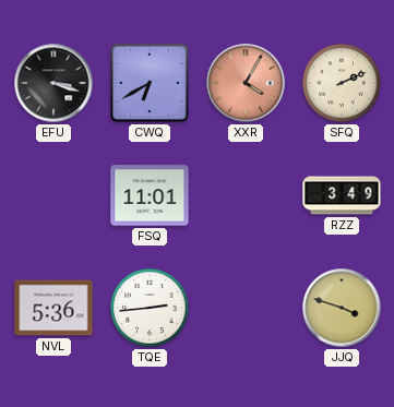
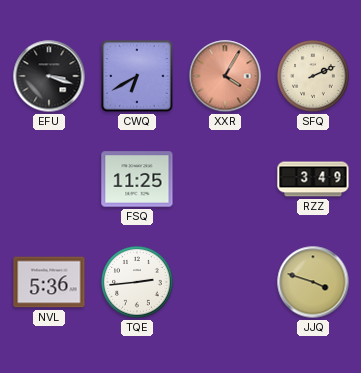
FSQ: 11:01 -> 11:25 (137, 179)
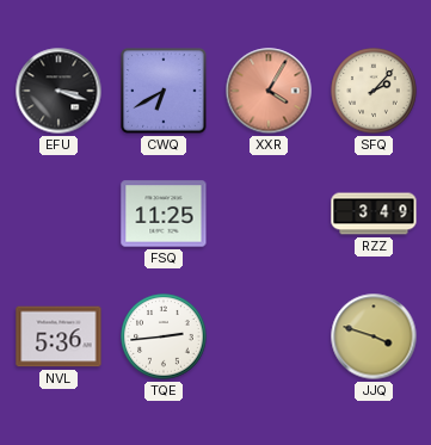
SFQ: 2:11 -> 2:07 (374, 91)
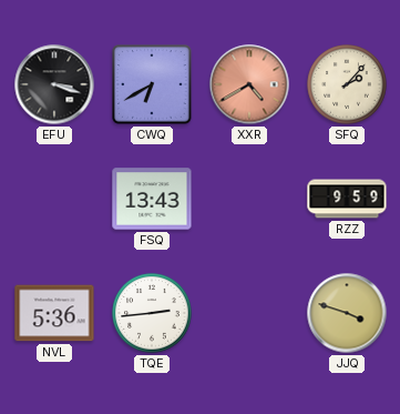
XXR: 4:05 -> 4:40 (249, 84)
FSQ: 11:25 -> 13:43 (152, 199)
RZZ: 3:49 -> 9:59 (347, 199)
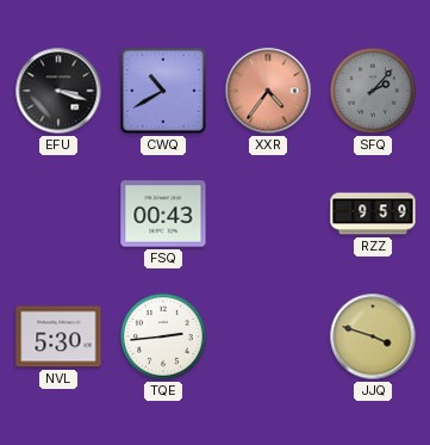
CWQ: 6:40 -> 10:40 (163, 91)
XXR: 4:40 -> 4:36 (268, 91)
SFQ dial: cream -> grey (373, 91)
FSQ: 13:43 -> 00:43 (163, 214)
NVL: 5:36 -> 5:30 (58, 336)
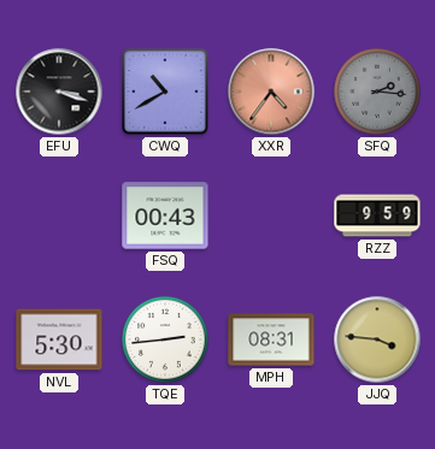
SFQ: 2:07 -> 2:16 (377, 91)
MPH: none -> 08:31 (271, 339)
JJQ: 3:48 -> 3:46 (377, 339)
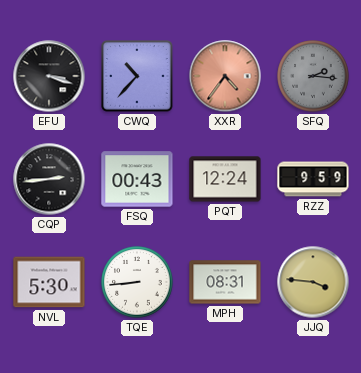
CWQ: 10:40 -> 10:37 (137, 76)
CQP: none -> 2:44 (49, 179)
PQT: none -> 12:24 (225, 179)
TQE: 2:44 -> 8:44 (137, 282)
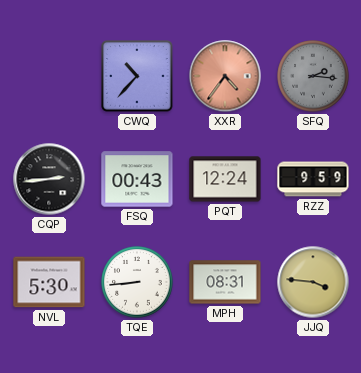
EFU: 3:18 -> none (49, 76)
